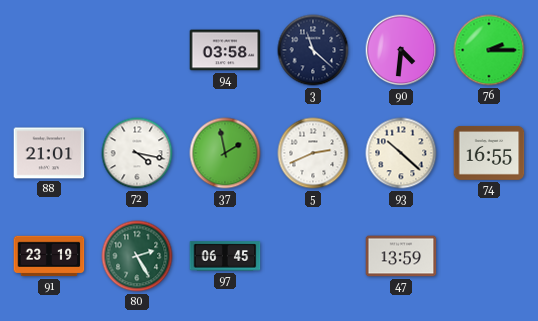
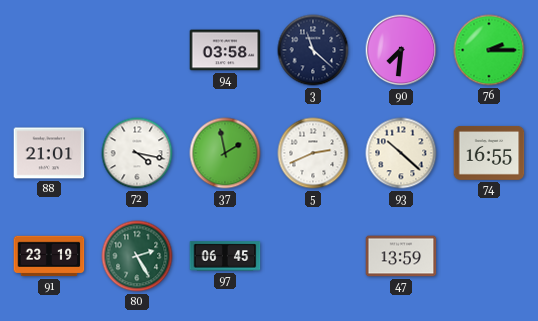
90: 4:31 -> 7:31 (401, 50)
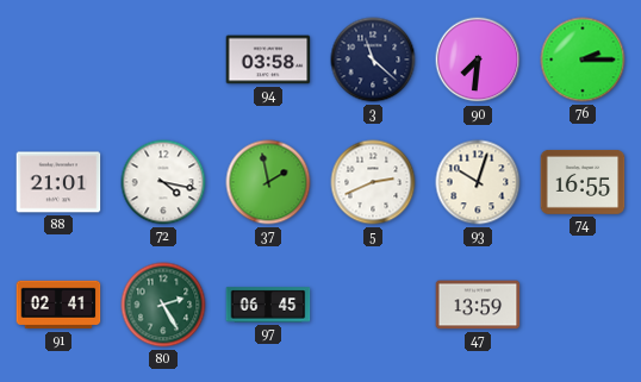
93: 10:22 -> 10:03 (478, 182)
91: 23:19 -> 02:41 (58, 305)
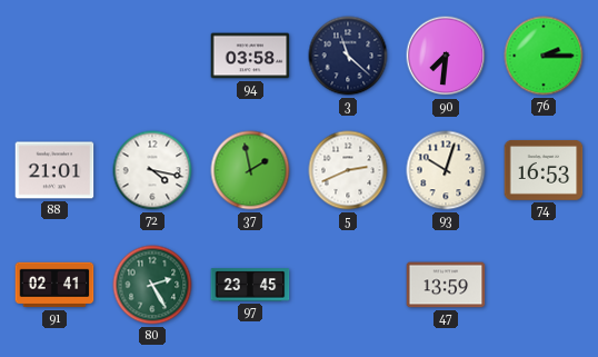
74: 16:55 -> 16:53 (544, 170)
97: 06:45 -> 23:45 (250, 285)
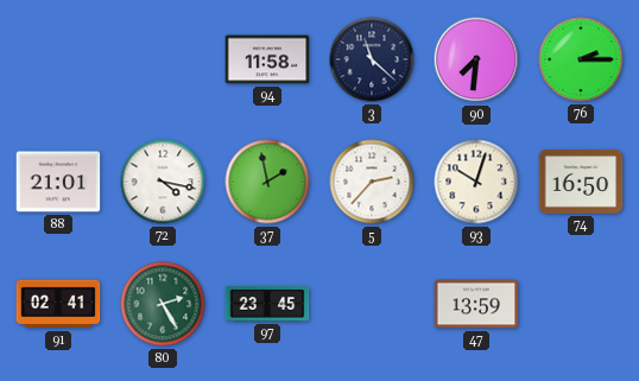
94: 03:58 -> 11:58 (267, 59)
5: 2:41 -> 2:37 (372, 182)
74: 16:53 -> 16:50 (581, 182)
